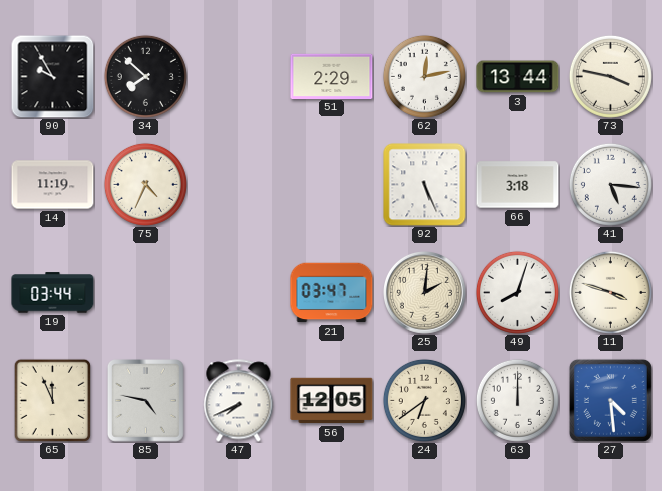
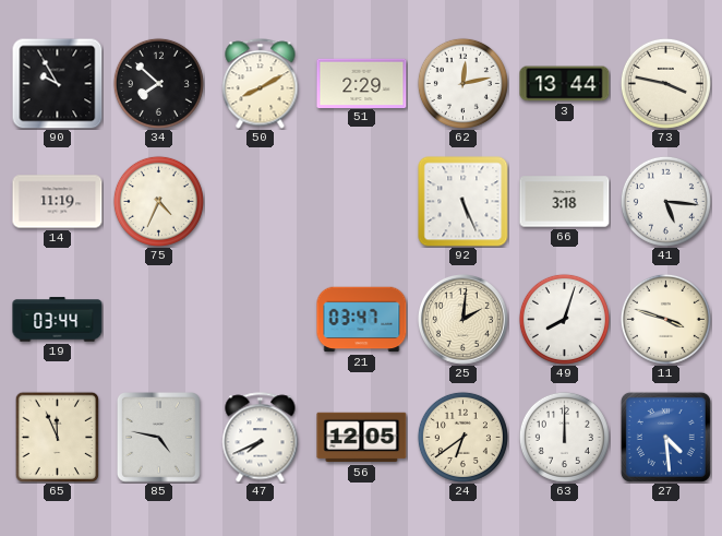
50: none -> 8:10 (261, 84)
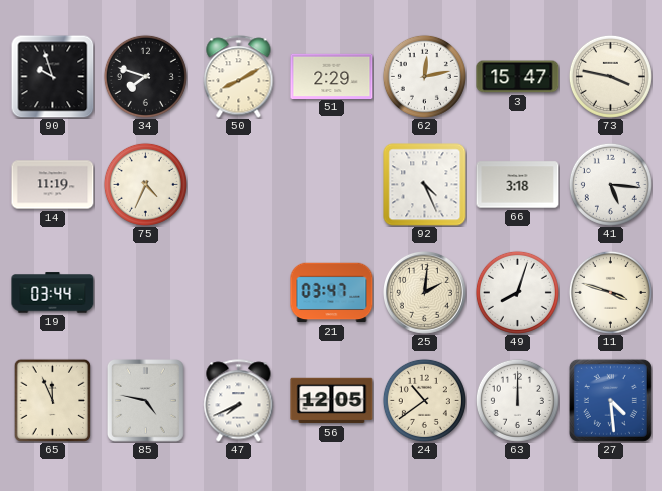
90: 9:55 -> 9:57 (52, 76)
34: 7:52 -> 7:48 (145, 76)
3: 13:44 -> 15:47 (518, 77)
92: 5:26 -> 4:26 (425, 185)
24: 6:39 -> 10:39 (424, 400)
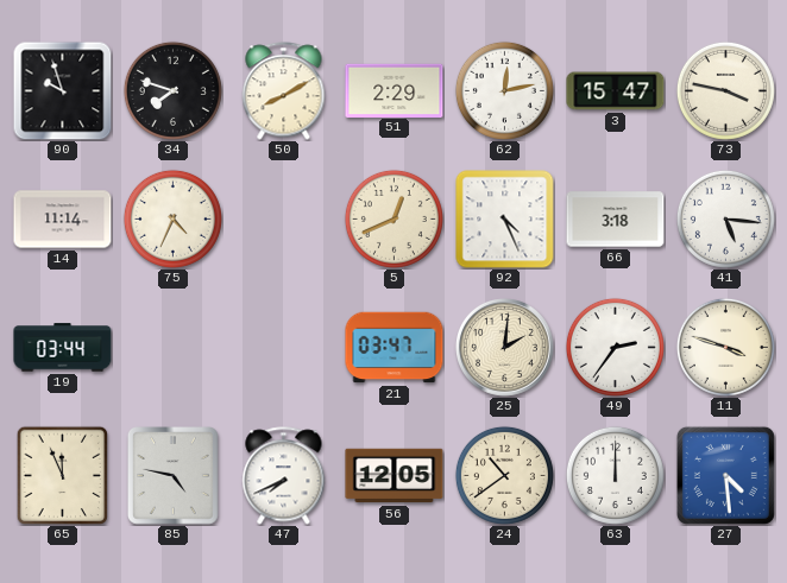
14: 11:19 -> 11:14 (63, 220)
5: none -> 12:41 (393, 218)
49: 8:03 -> 2:36 (615, 347)
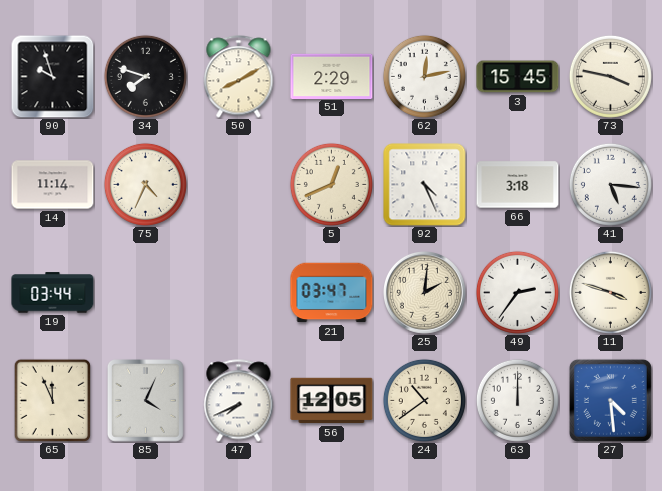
3: 15:47 -> 15:45 (518, 77)
85: 4:47 -> 4:04 (146, 401)
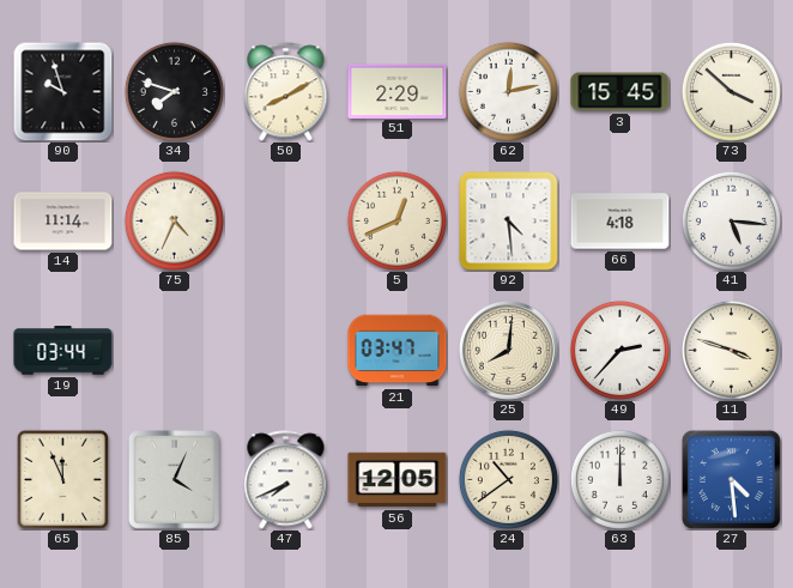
73: 3:47 -> 3:52 (731, 91)
92: 4:26 -> 4:29 (509, 222)
66: 3:18 -> 4:18 (621, 222)
25: 2:01 -> 8:01 (509, 351)
49: 2:36 -> 2:37 (619, 350)
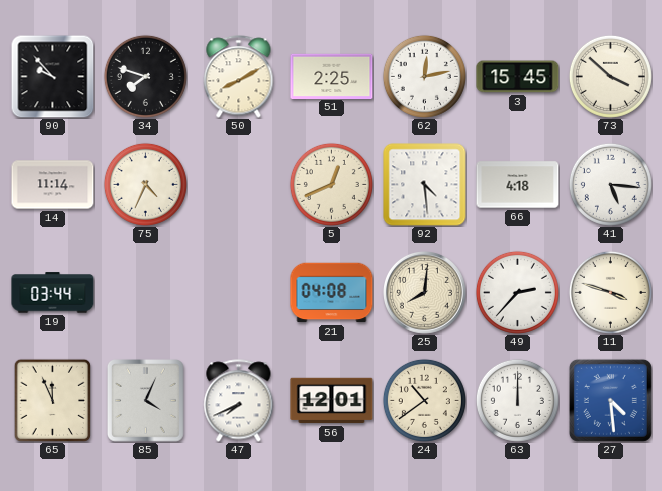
90: 9:57 -> 9:53 (52, 76)
51: 2:29 -> 2:25 (332, 76)
21: 03:47 -> 04:08 (332, 293)
56: 12:05 -> 12:01 (332, 401)
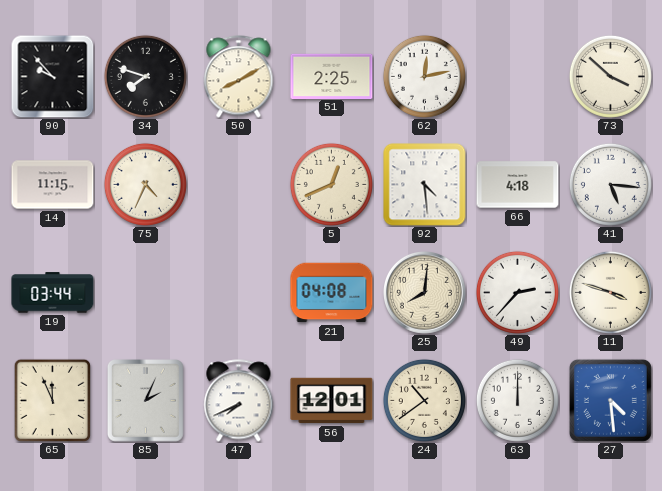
3: 15:45 -> none (518, 77)
14: 11:14 -> 11:15 (53, 185)
85: 4:04 -> 2:04 (146, 401)
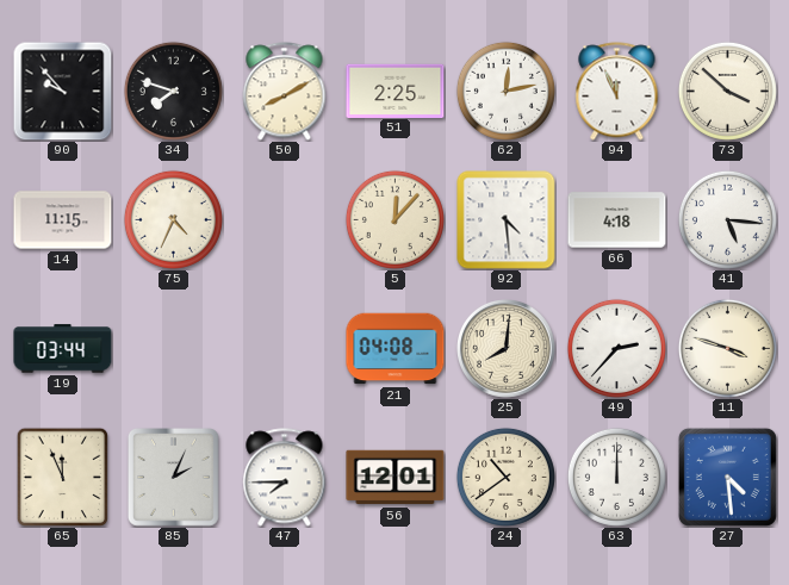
94: none -> 11:56 (617, 92)
5: 12:41 -> 12:07 (394, 219)
47: 7:41 -> 7:45 (285, 478)
